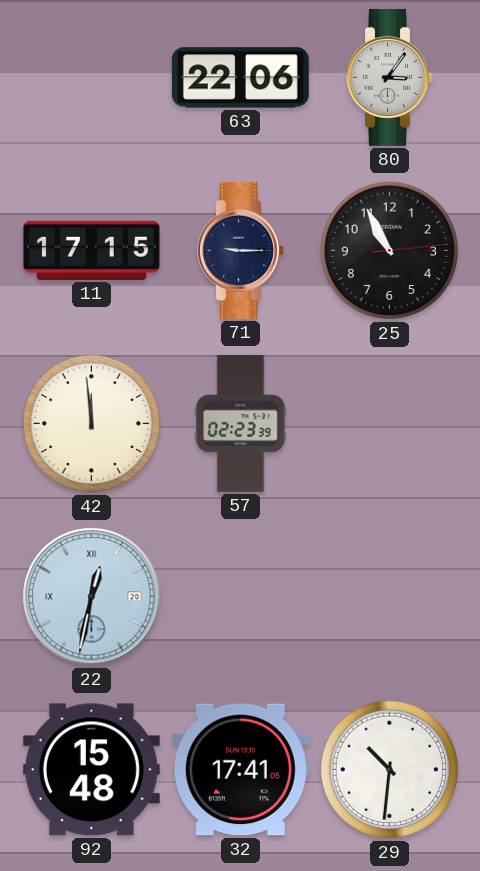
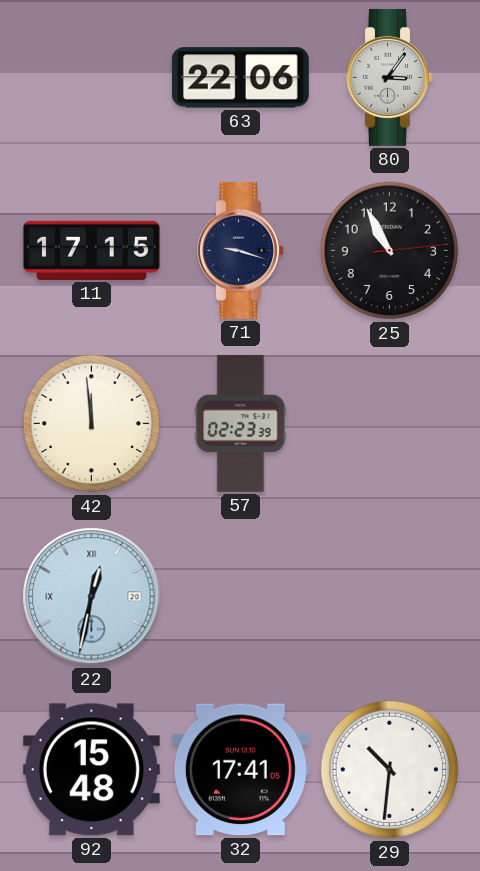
71: 9:15 -> 9:18 (241, 250)
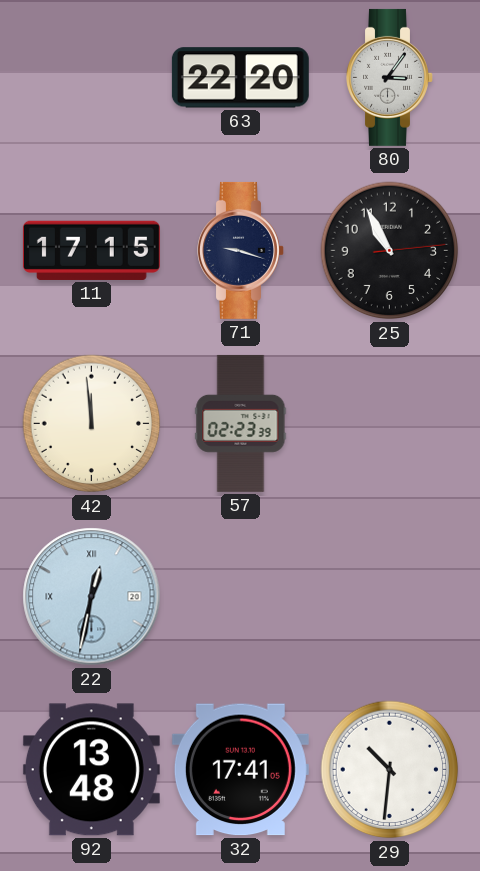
63: 22:06 -> 22:20 (240, 78)
92: 15:48 -> 13:48 (91, 770)
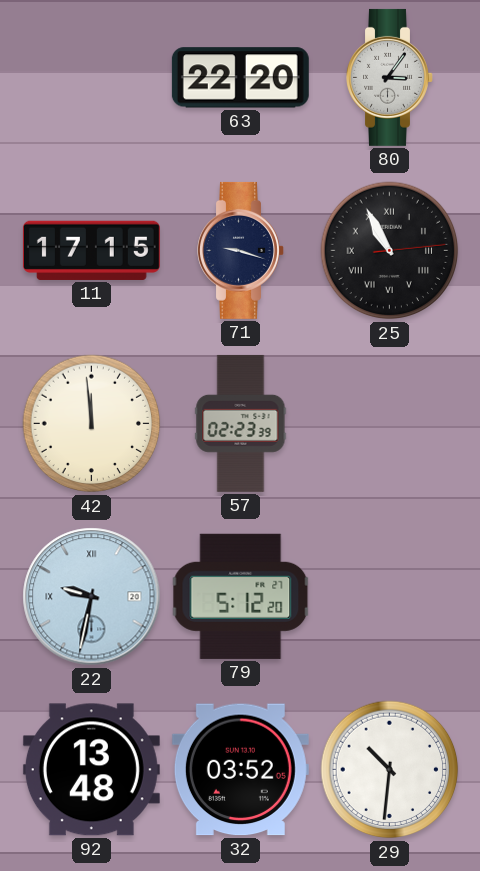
25 numerals: Arabic -> Roman (390, 251)
22: 12:32 -> 9:32 (92, 597)
79: none -> 5:12 (241, 596)
32: 17:41 -> 03:52 (240, 770)
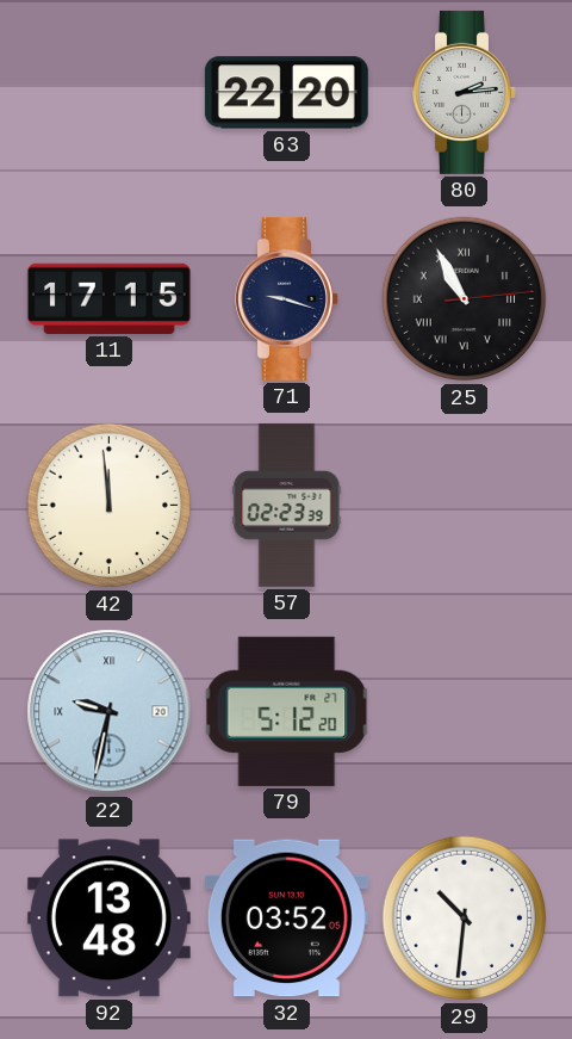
80: 3:06 -> 2:14 (465, 92)
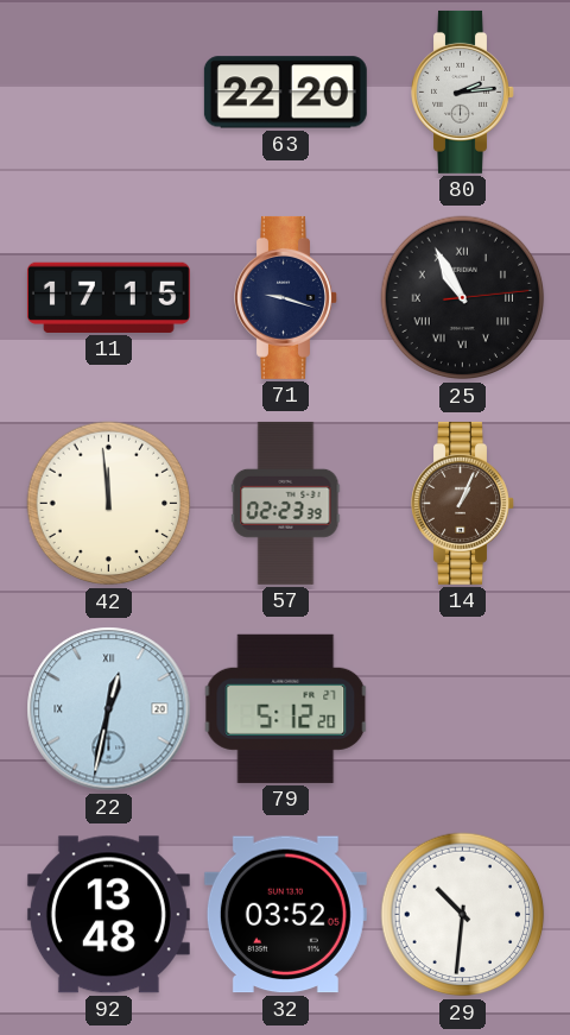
14: none -> 1:04 (463, 503)
22: 9:32 -> 12:32 (109, 709)
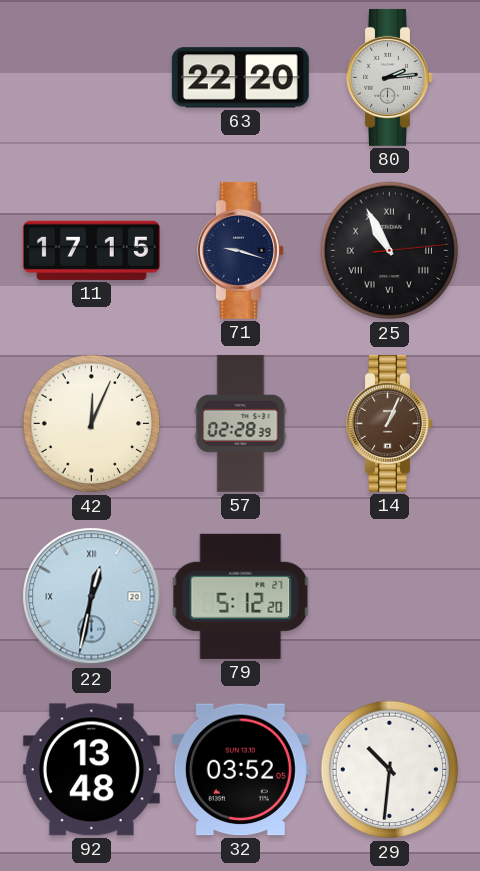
42: 11:59 -> 12:04 (92, 424)
57: 02:23 -> 02:28 (241, 423)
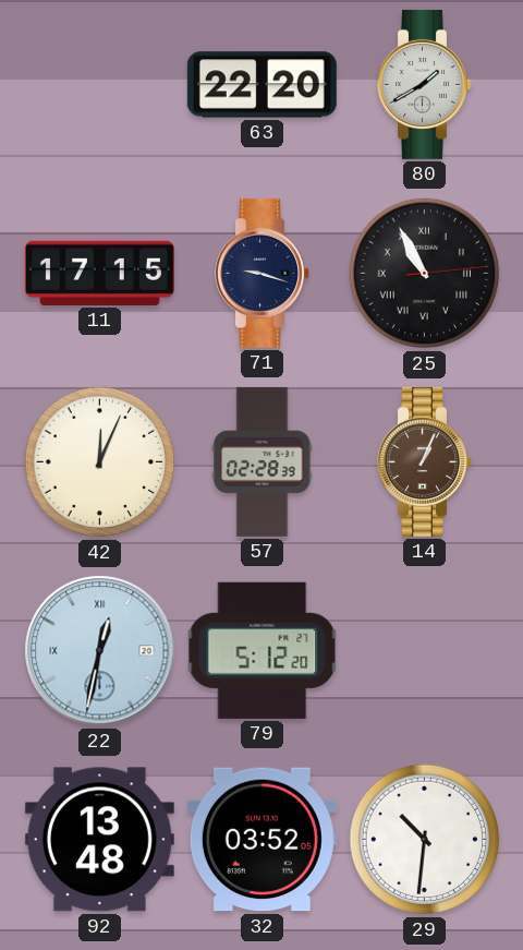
80: 2:14 -> 1:40 (425, 84)
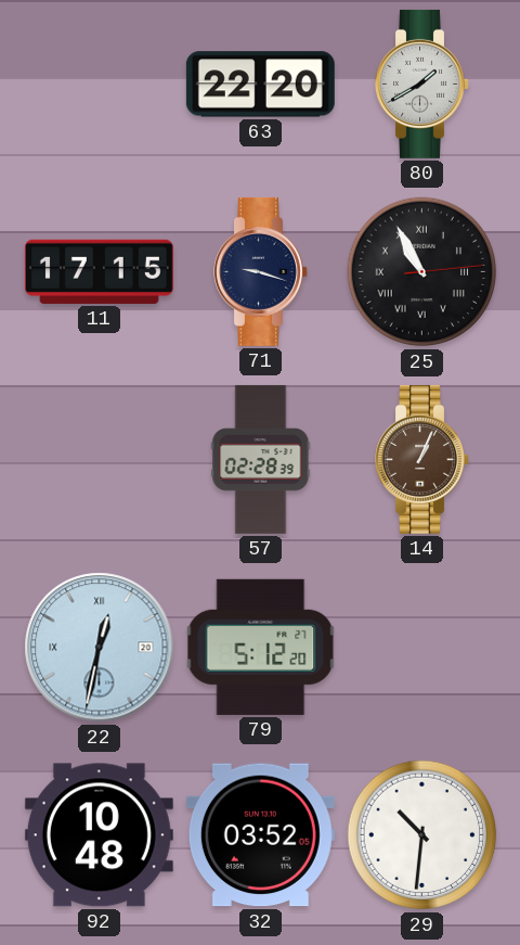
42: 12:04 -> none (100, 462)
92: 13:48 -> 10:48 (99, 835)
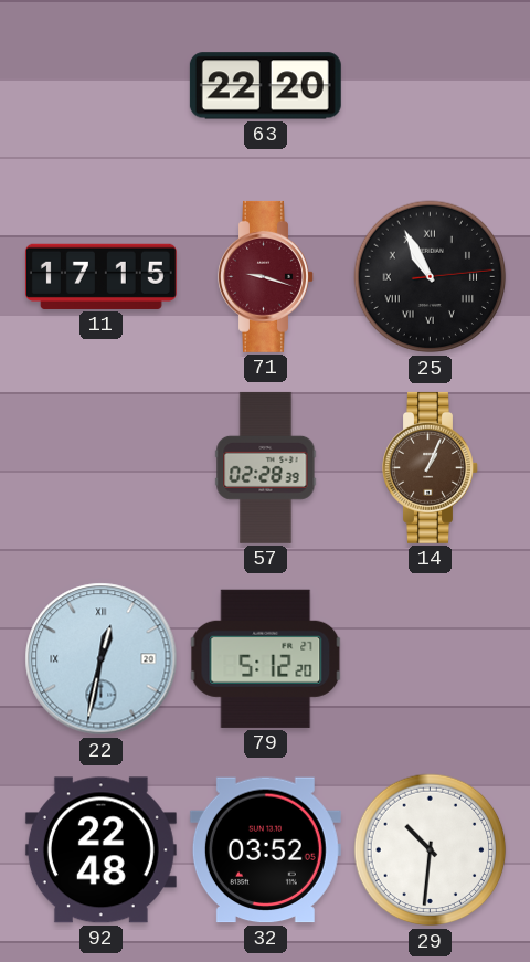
80: 1:40 -> none (422, 84)
71 dial: navy -> burgundy (266, 276)
92: 10:48 -> 22:48 (100, 850)
